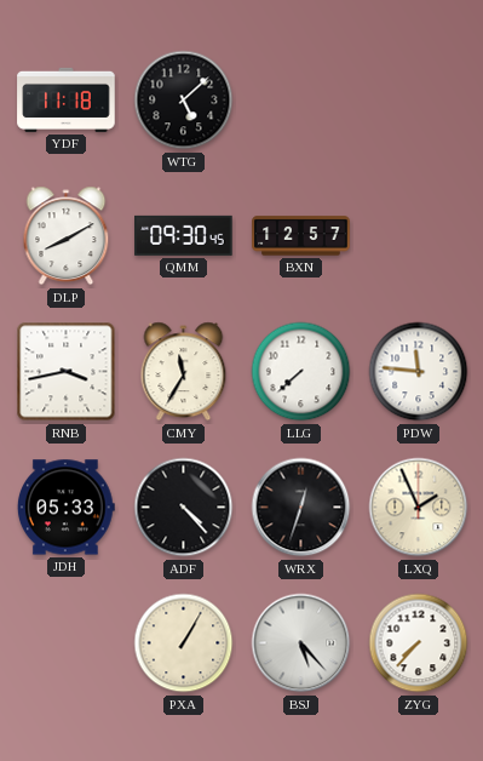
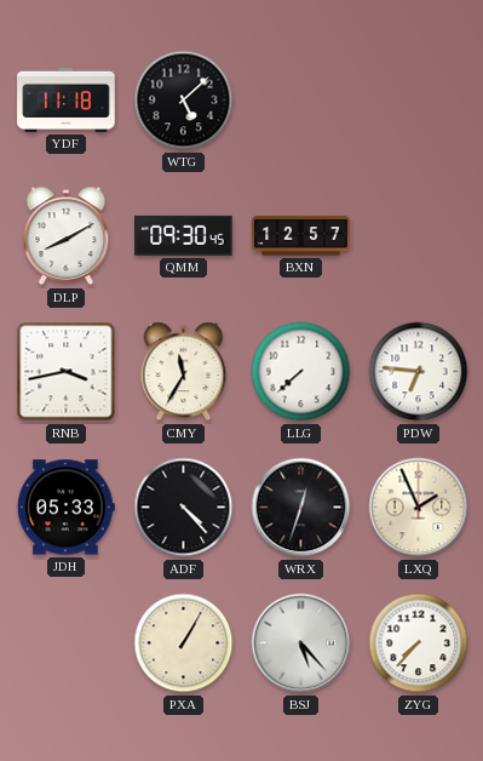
PDW: 11:46 -> 6:46 (419, 372)
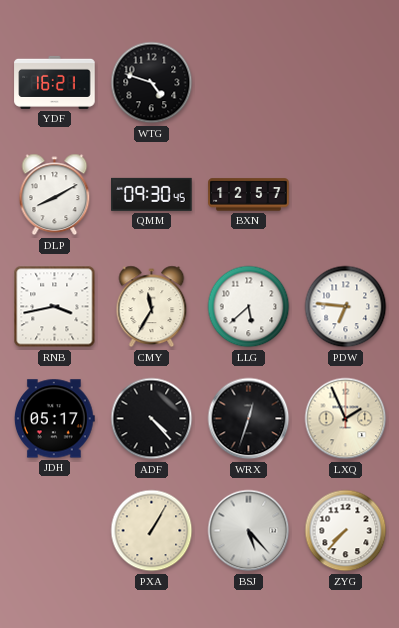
YDF: 11:18 -> 16:21 (55, 82)
WTG: 5:08 -> 4:48 (152, 83)
LLG: 7:38 -> 5:38 (249, 307)
JDH: 05:33 -> 05:17 (54, 419)
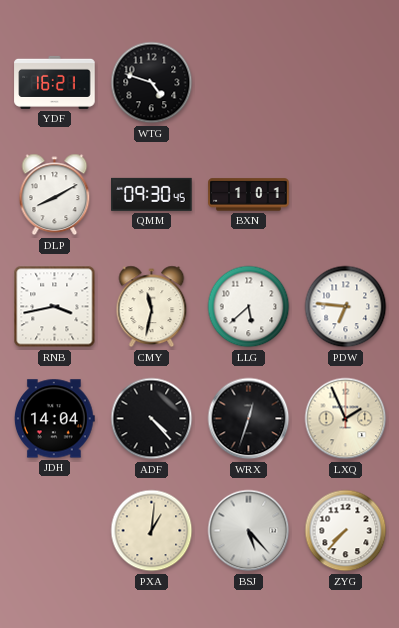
BXN: 12:57 -> 1:01 (249, 195)
CMY: 11:35 -> 11:32 (152, 307)
JDH: 05:17 -> 14:04 (54, 419)
PXA: 1:05 -> 1:01 (152, 531)
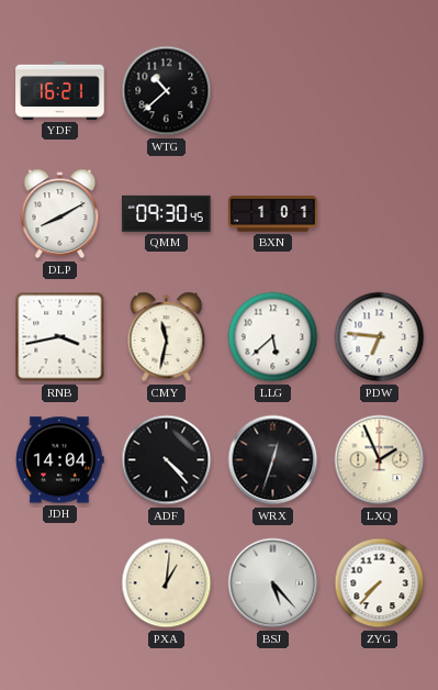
WTG: 4:48 -> 10:38 (167, 91)
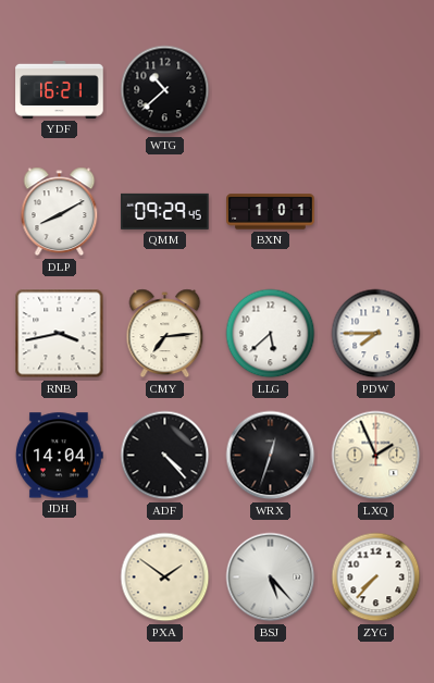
QMM: 09:30 -> 09:29 (165, 211)
CMY: 11:32 -> 7:14 (165, 334)
PDW: 6:46 -> 7:45 (376, 334)
PXA: 1:01 -> 1:51 (165, 578)
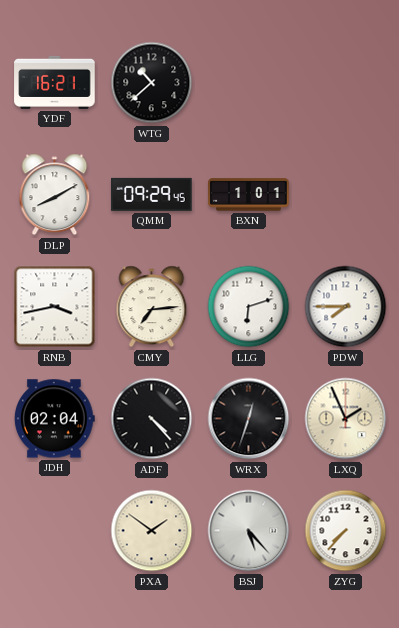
LLG: 5:38 -> 6:12 (249, 307)
JDH: 14:04 -> 02:04 (54, 419)
